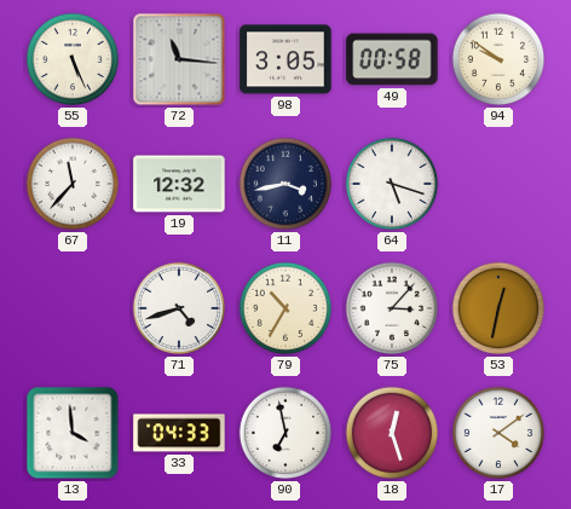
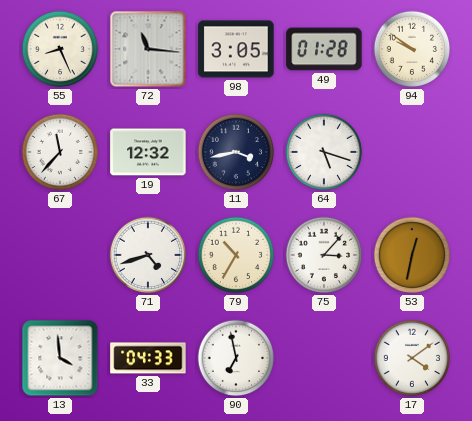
55: 5:26 -> 8:26 (60, 49)
49: 00:58 -> 01:28 (324, 49)
18: 12:27 -> none (392, 433)
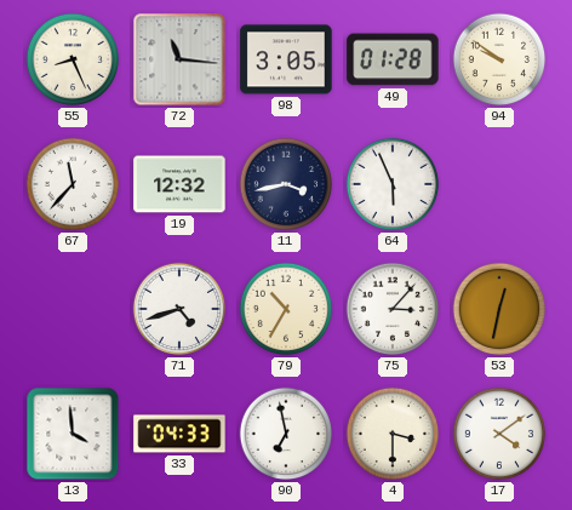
64: 5:18 -> 5:56 (393, 184)
4: none -> 3:30 (393, 434)
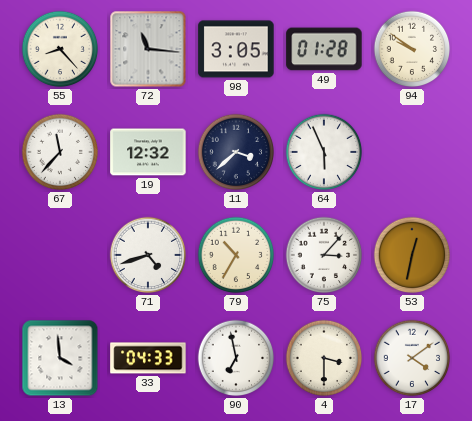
55: 8:26 -> 8:23 (60, 49)
11: 3:43 -> 3:38 (236, 152)
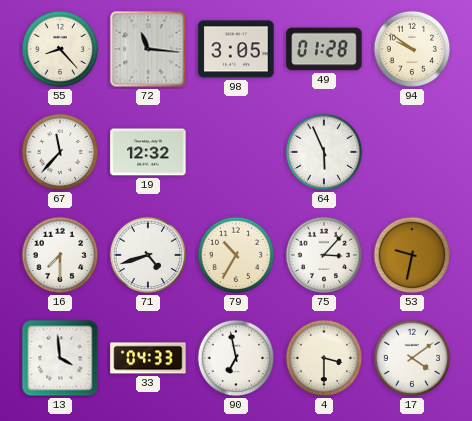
11: 3:38 -> none (236, 152)
16: none -> 7:30 (60, 255)
53: 12:32 -> 9:32 (412, 255)
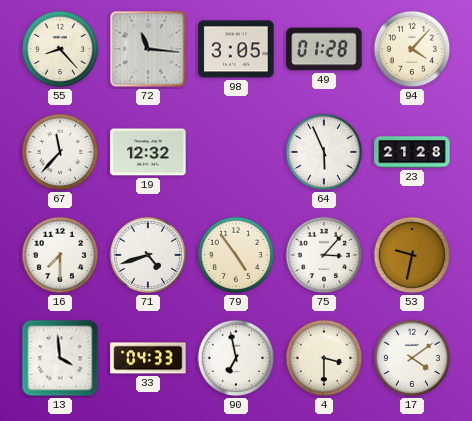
94: 9:51 -> 4:07 (412, 49)
23: none -> 21:28 (412, 152)
79: 10:35 -> 4:54 (236, 255)
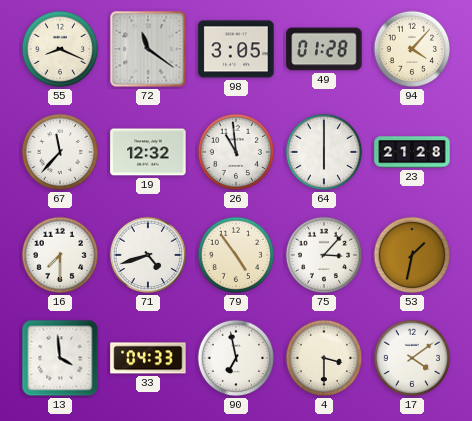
55: 8:23 -> 8:19 (60, 49)
72: 11:16 -> 11:21 (148, 49)
26: none -> 10:59 (236, 152)
64: 5:56 -> 6:00 (324, 152)
53: 9:32 -> 1:32 (412, 255)
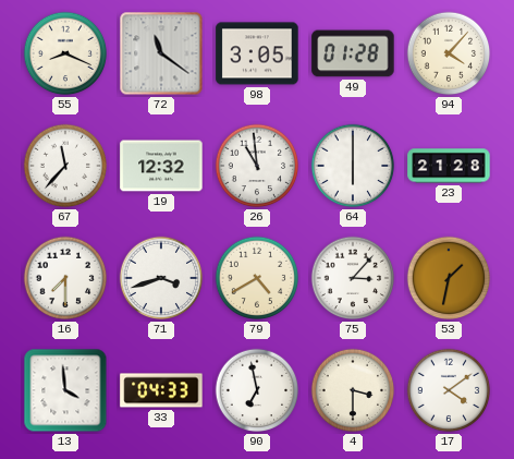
71: 4:42 -> 3:42 (161, 278)
79: 4:54 -> 4:40 (257, 278)
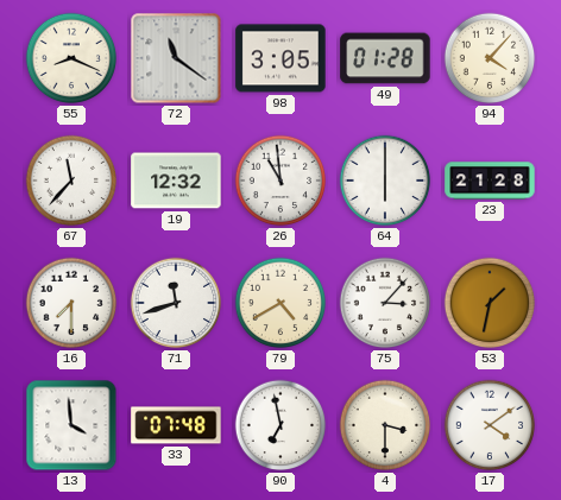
71: 3:42 -> 11:42 (176, 303)
33: 04:33 -> 07:48 (176, 425)
